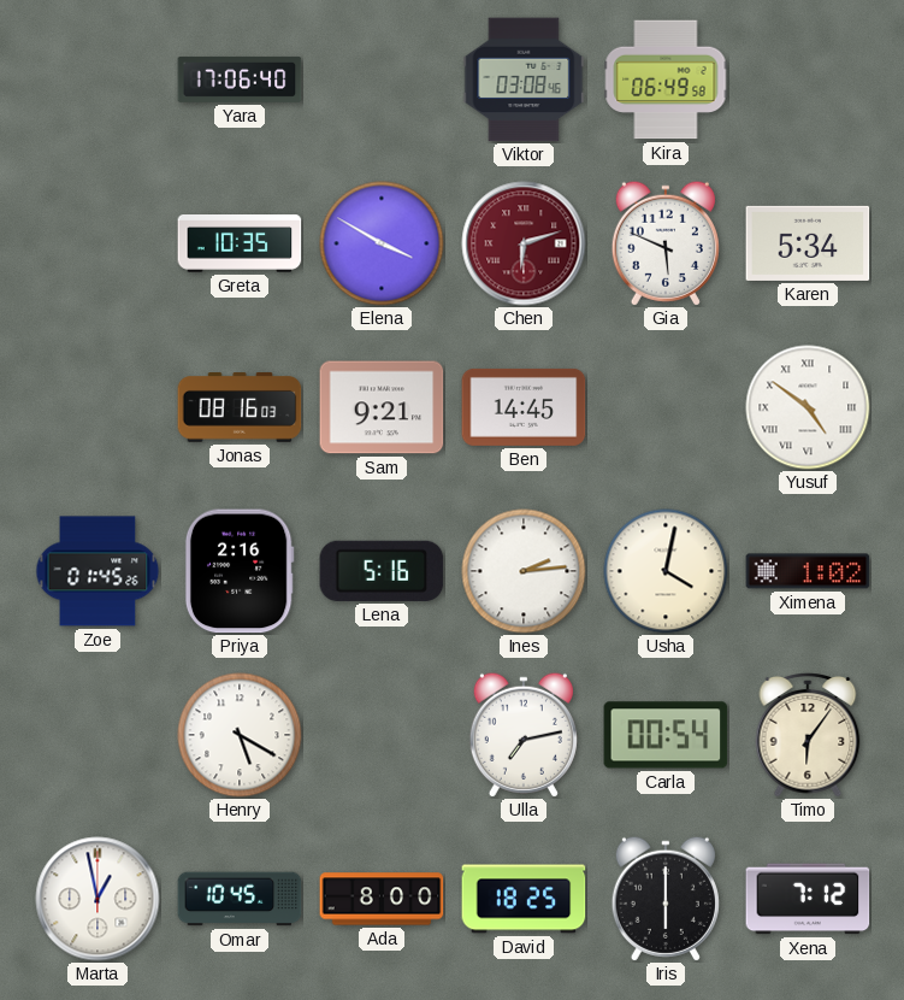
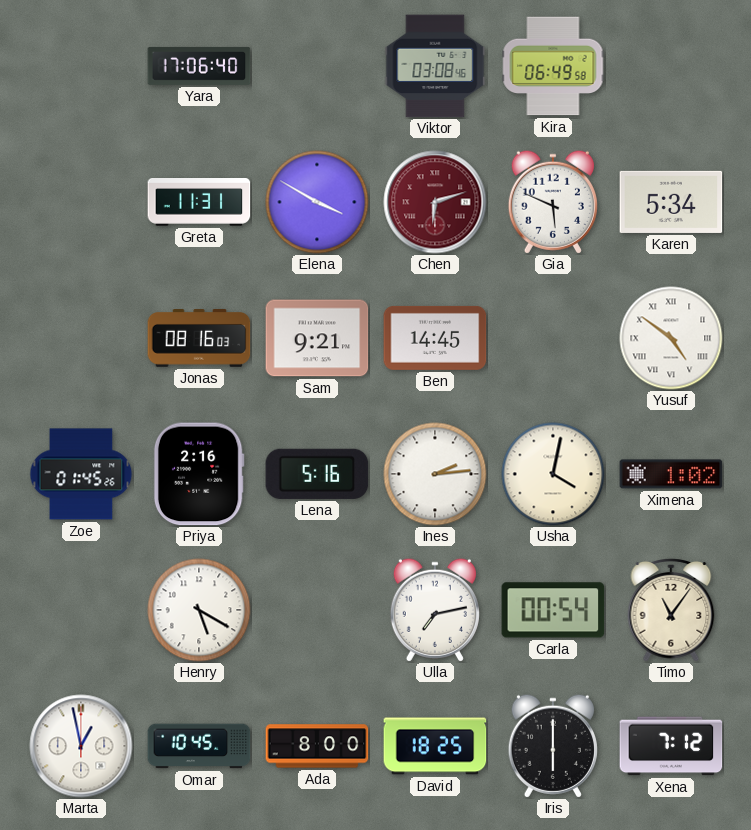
Greta: 10:35 -> 11:31 (199, 203)
Timo: 6:06 -> 11:06 (671, 611)
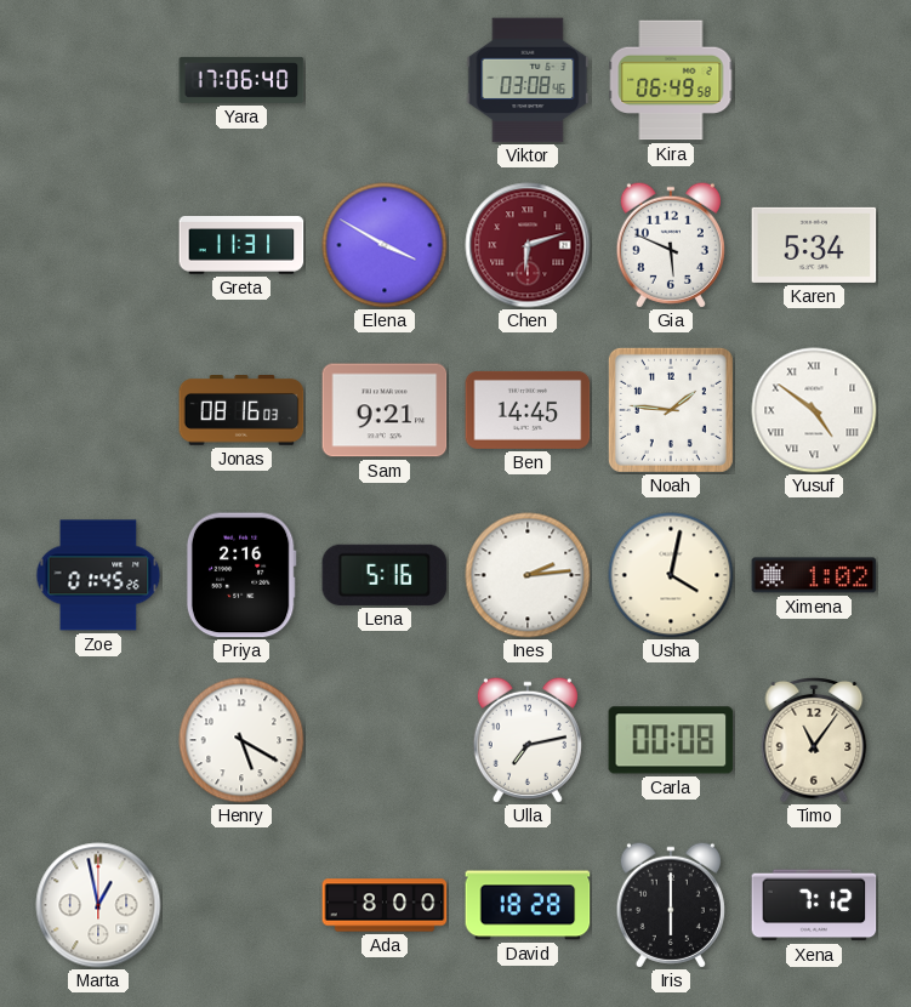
Noah: none -> 1:46 (671, 410)
Carla: 00:54 -> 00:08 (671, 740)
Omar: 10:45 -> none (199, 746)
David: 18:25 -> 18:28 (528, 905)
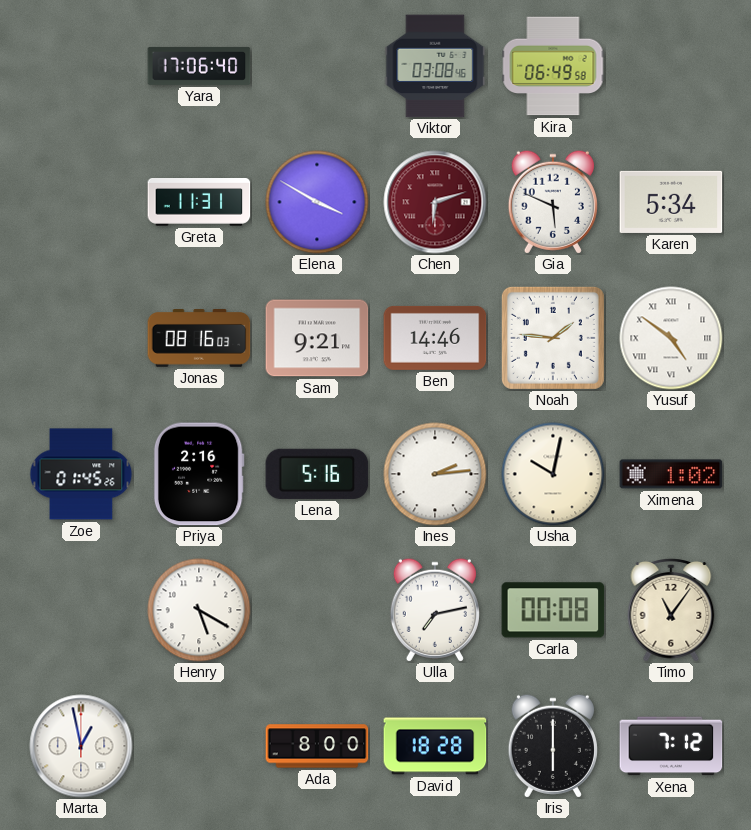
Ben: 14:45 -> 14:46 (435, 338)
Usha: 4:02 -> 10:02 (553, 474)
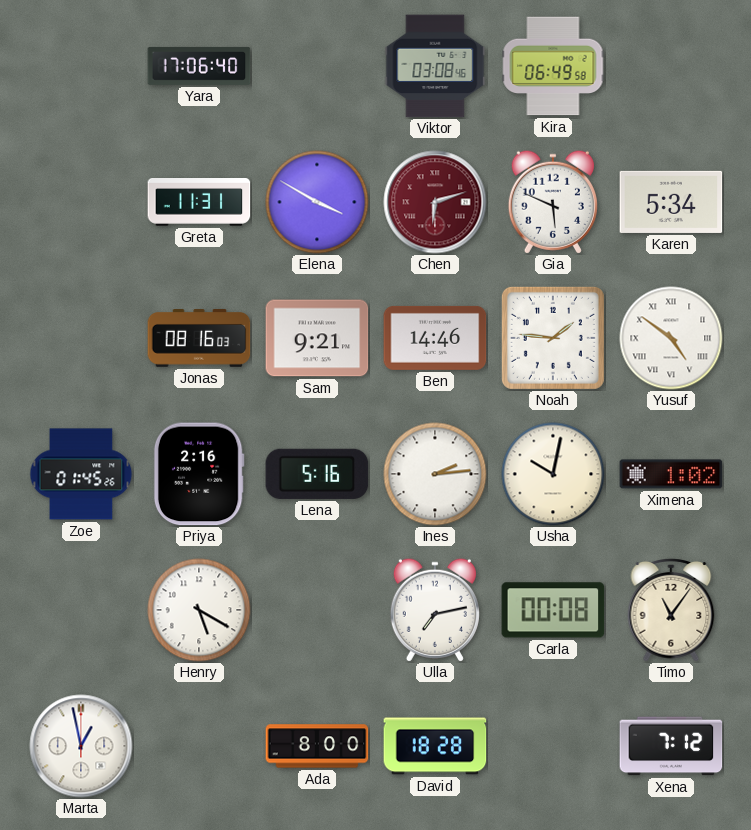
Iris: 6:00 -> none (553, 746)
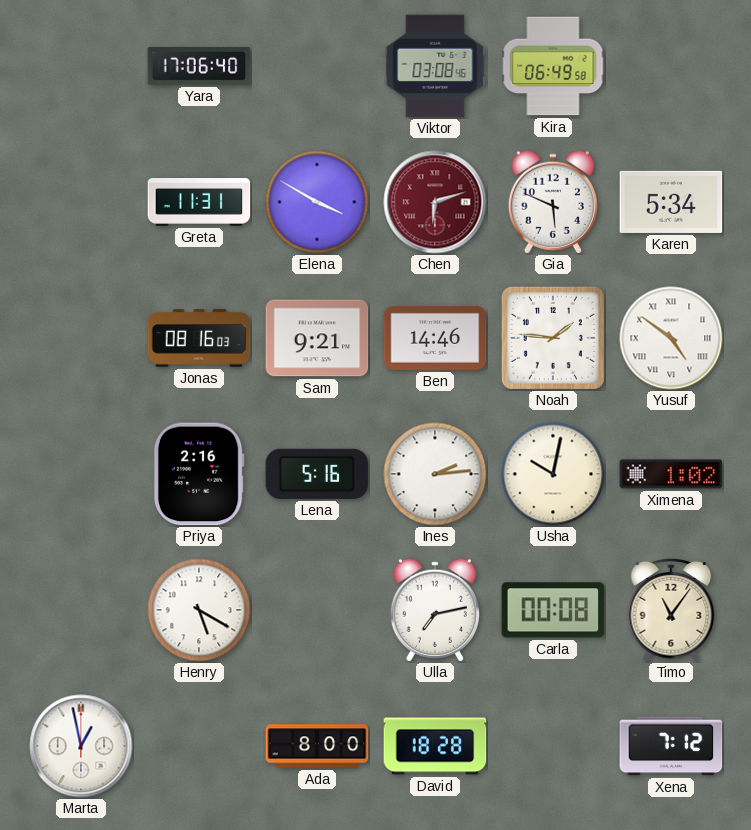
Zoe: 01:45 -> none (81, 474)
